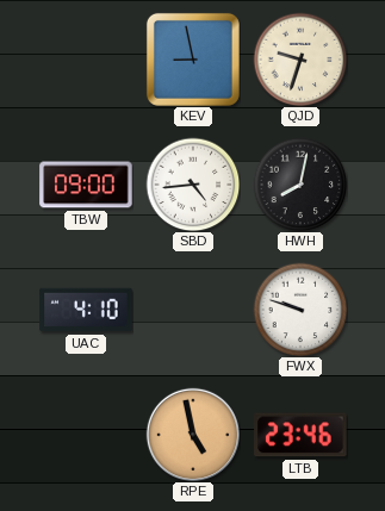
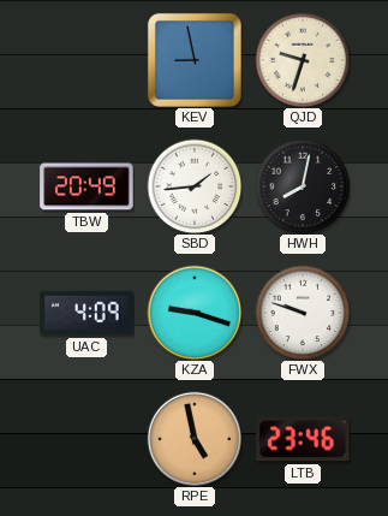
TBW: 09:00 -> 20:49 (86, 186)
SBD: 4:44 -> 1:44 (195, 186)
UAC: 4:10 -> 4:09 (86, 313)
KZA: none -> 9:18 (195, 313)
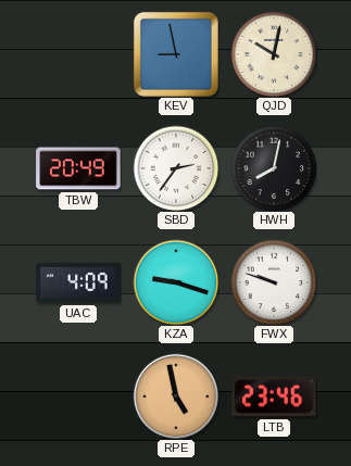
QJD: 9:33 -> 10:02 (274, 54)
SBD: 1:44 -> 2:36 (176, 168)
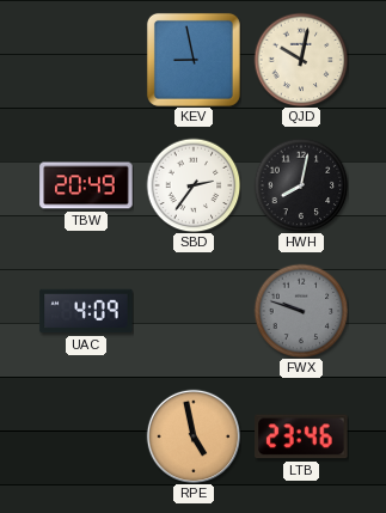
KZA: 9:18 -> none (176, 282)
FWX dial: white -> grey (301, 311)
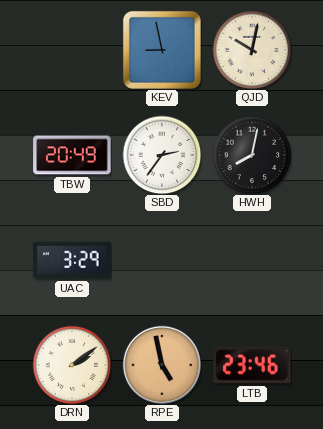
UAC: 4:09 -> 3:29 (72, 260)
FWX: 9:48 -> none (301, 311)
DRN: none -> 2:09 (72, 365)
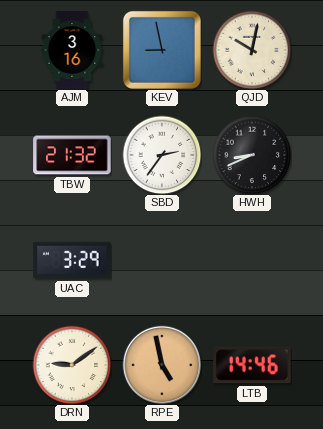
AJM: none -> 3:16 (72, 50)
TBW: 20:49 -> 21:32 (72, 155)
HWH: 8:02 -> 8:41 (252, 155)
DRN: 2:09 -> 9:09 (72, 365)
LTB: 23:46 -> 14:46 (252, 365)
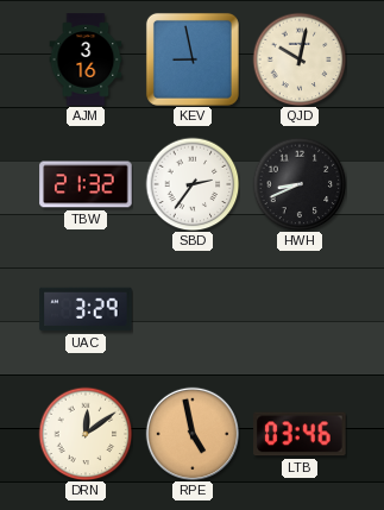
DRN: 9:09 -> 12:09 (86, 434)
LTB: 14:46 -> 03:46 (300, 434)
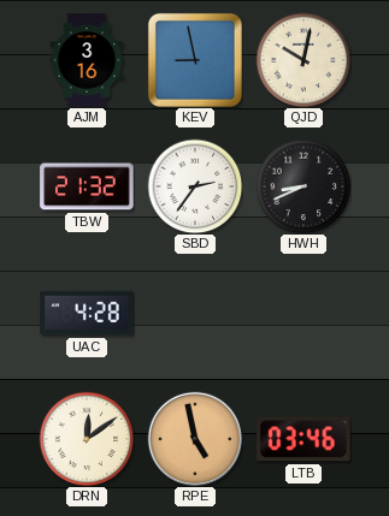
UAC: 3:29 -> 4:28 (87, 313)
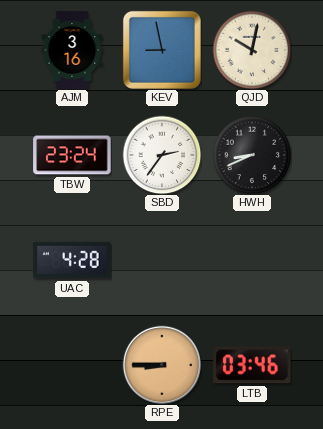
TBW: 21:32 -> 23:24 (72, 155)
DRN: 12:09 -> none (87, 439)
RPE: 4:58 -> 8:45 (161, 364)
